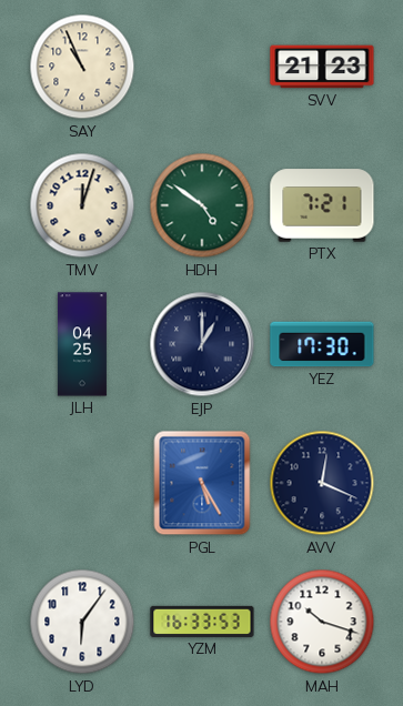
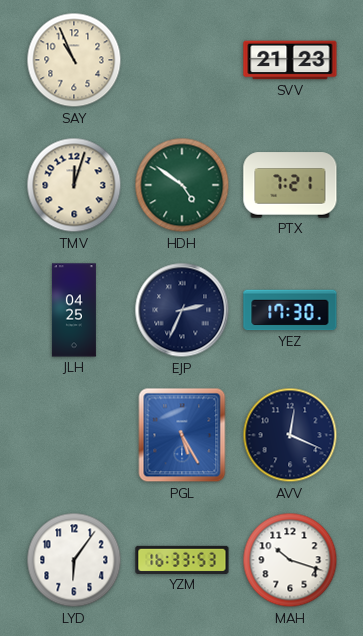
EJP: 1:00 -> 2:34 (182, 310)
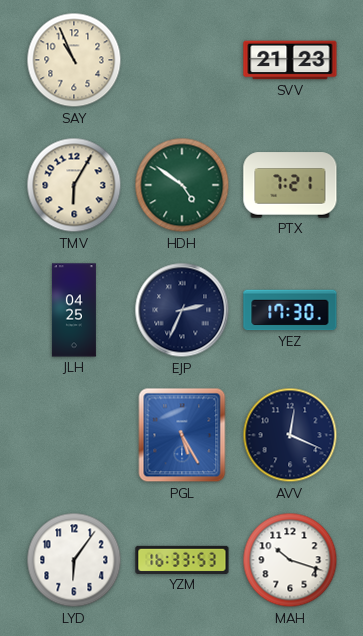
TMV: 12:03 -> 6:05 (74, 185)
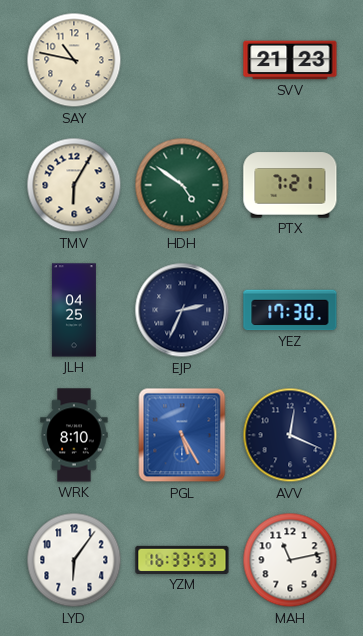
SAY: 10:56 -> 10:47 (74, 60)
WRK: none -> 8:10 (74, 435)
MAH: 10:18 -> 11:13 (290, 560)
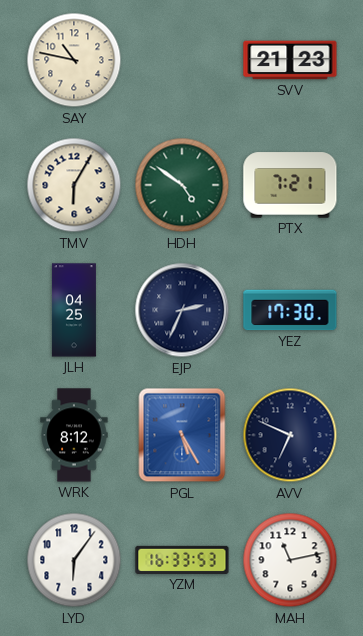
WRK: 8:10 -> 8:12 (74, 435)
AVV: 12:19 -> 6:49 (290, 435)
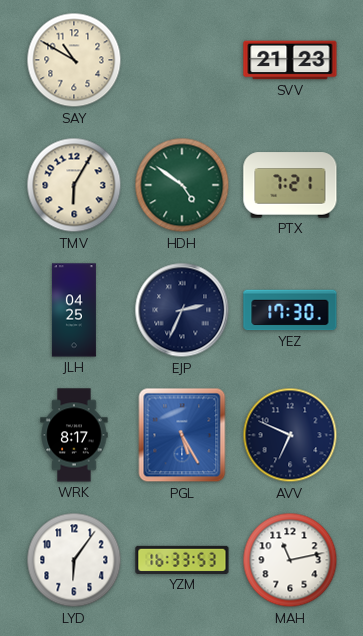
SAY: 10:47 -> 10:50 (74, 60)
WRK: 8:12 -> 8:17 (74, 435)
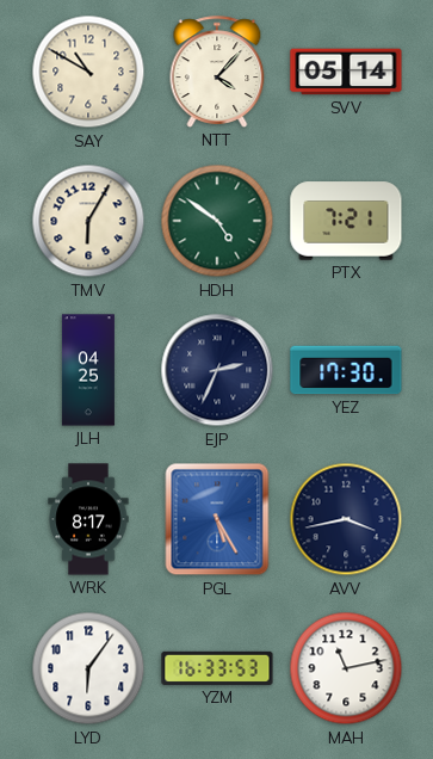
NTT: none -> 4:07 (217, 72)
SVV: 21:23 -> 05:14 (346, 72)
AVV: 6:49 -> 3:43 (346, 519)
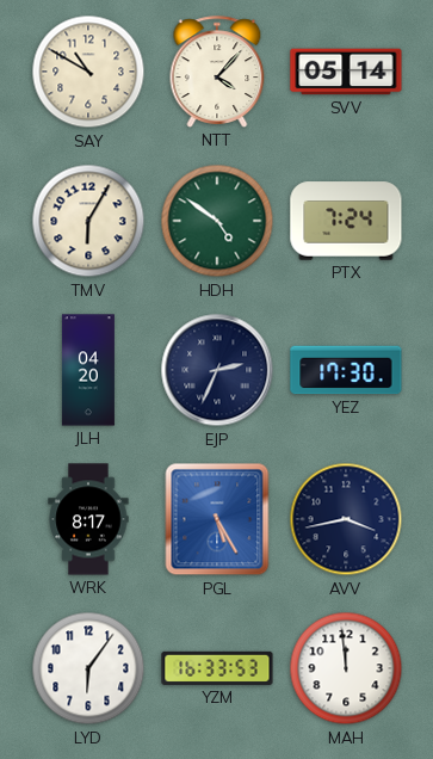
PTX: 7:21 -> 7:24 (346, 221)
JLH: 04:25 -> 04:20 (88, 370)
MAH: 11:13 -> 11:59 (346, 668)
